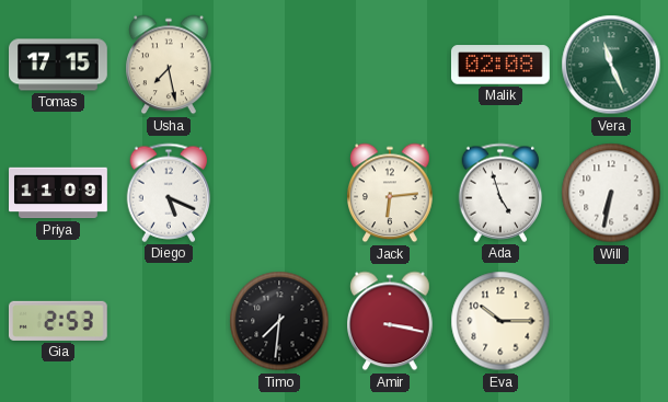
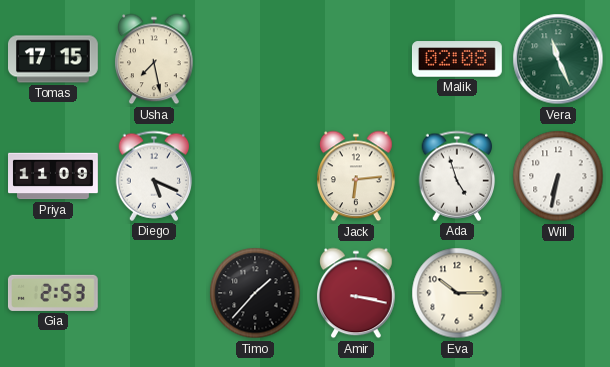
Timo: 7:31 -> 1:37 (255, 293)
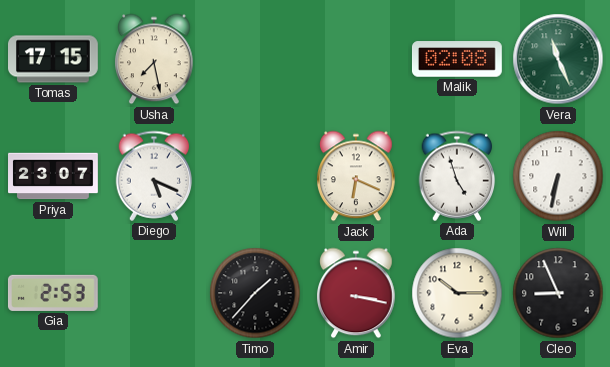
Priya: 11:09 -> 23:07 (54, 176)
Jack: 6:14 -> 6:19 (357, 176)
Cleo: none -> 8:56 (558, 293)
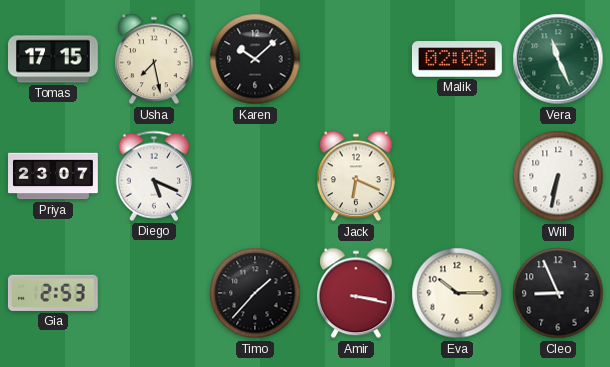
Karen: none -> 10:08 (255, 59)
Ada: 4:57 -> none (457, 176)
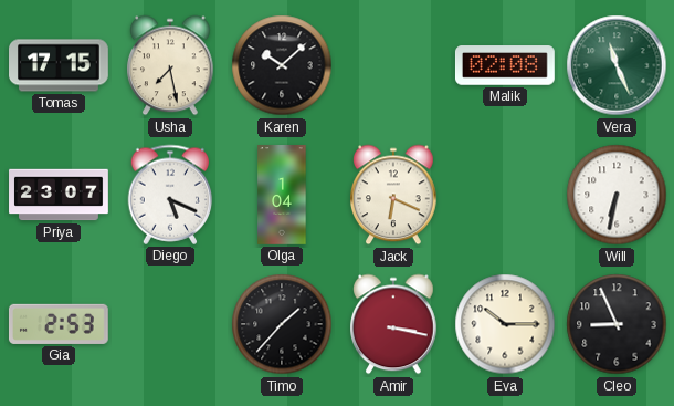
Olga: none -> 1:04 (282, 195)
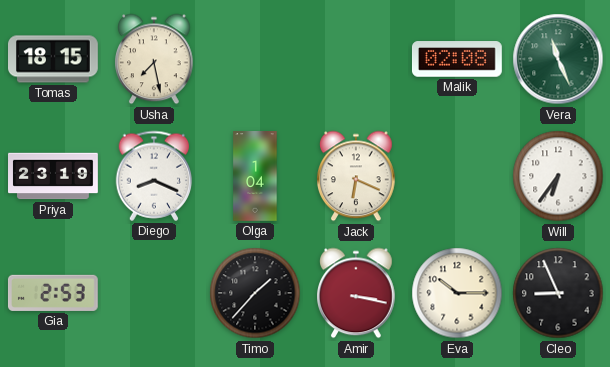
Tomas: 17:15 -> 18:15 (54, 59)
Karen: 10:08 -> none (282, 65)
Priya: 23:07 -> 23:19 (54, 176)
Diego: 5:19 -> 8:19 (154, 176)
Will: 6:32 -> 6:36 (558, 176)
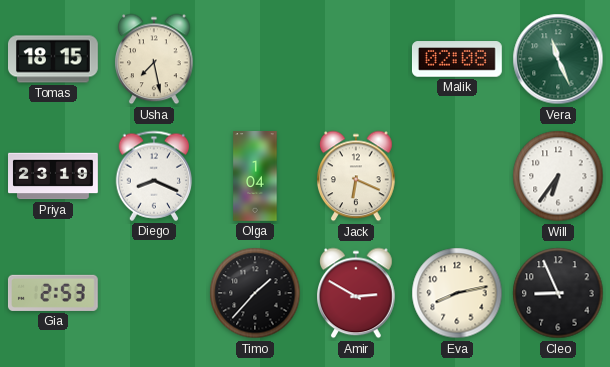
Amir: 3:17 -> 2:50 (357, 293)
Eva: 10:15 -> 8:13 (457, 293)
